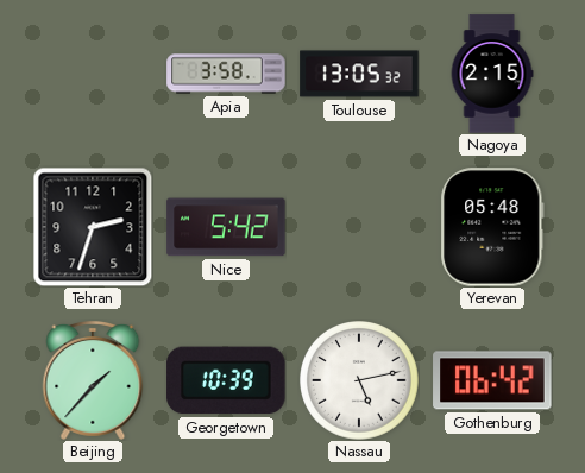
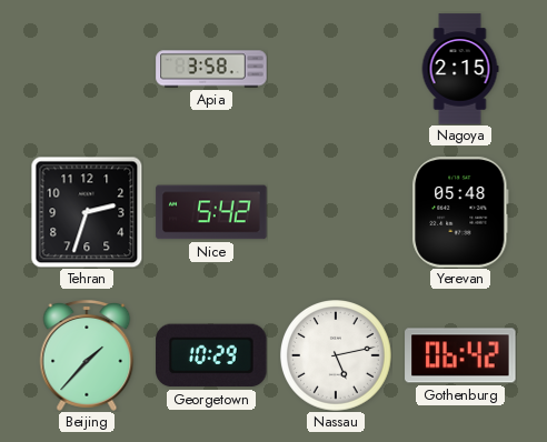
Toulouse: 13:05 -> none (359, 74)
Georgetown: 10:39 -> 10:29 (211, 355)
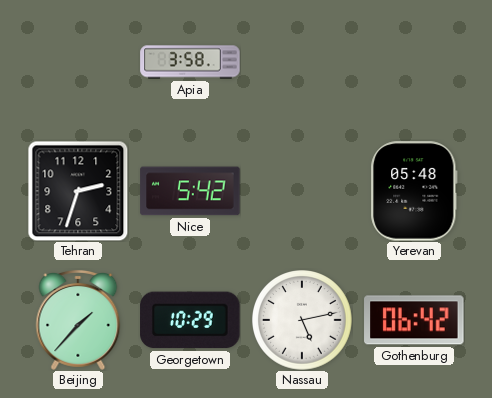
Nagoya: 2:15 -> none (460, 69)
